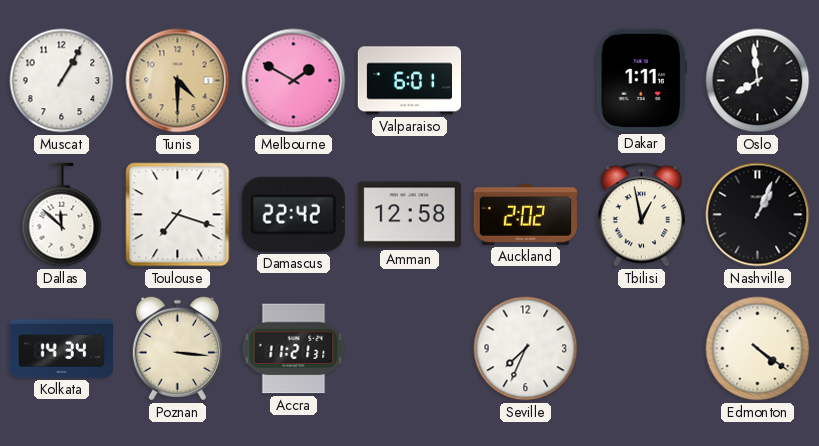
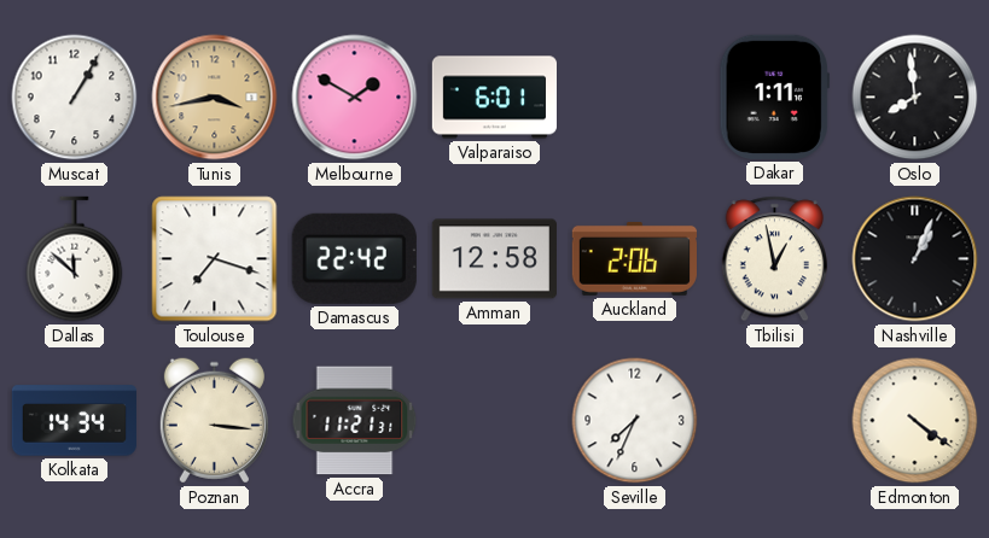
Tunis: 4:30 -> 3:43 (215, 98)
Auckland: 2:02 -> 2:06 (634, 258)
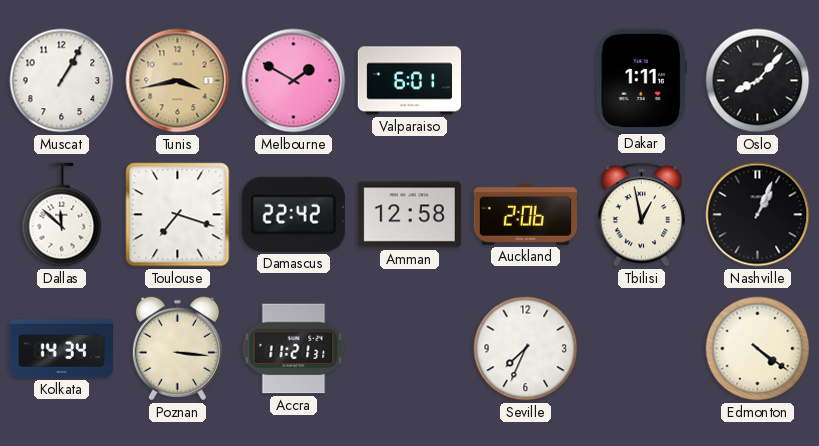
Oslo: 7:59 -> 8:07 (758, 81)
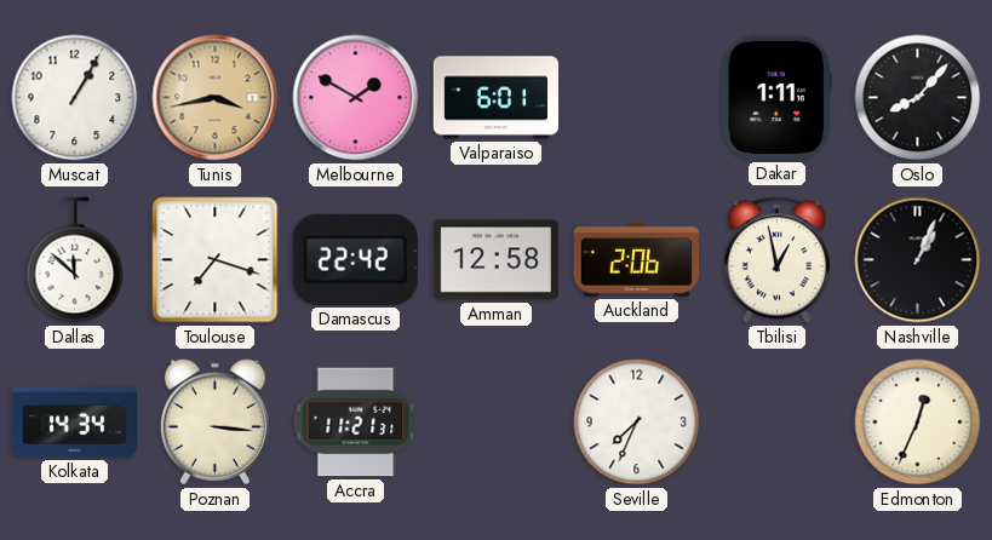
Edmonton: 4:21 -> 12:34 (918, 423)
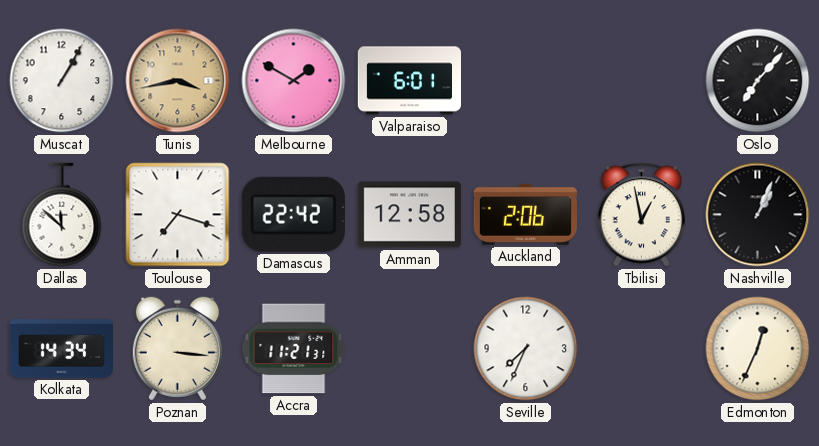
Dakar: 1:11 -> none (776, 97)
Oslo: 8:07 -> 7:07 (758, 81)
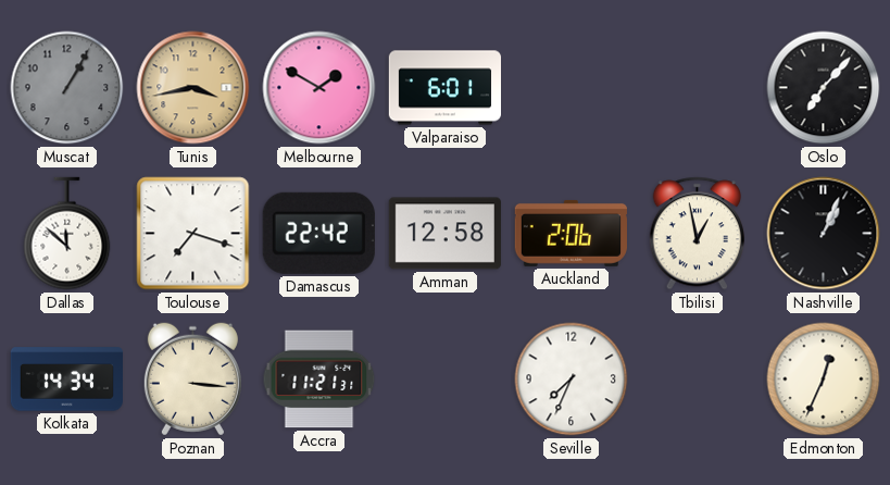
Muscat dial: white -> grey (67, 88)
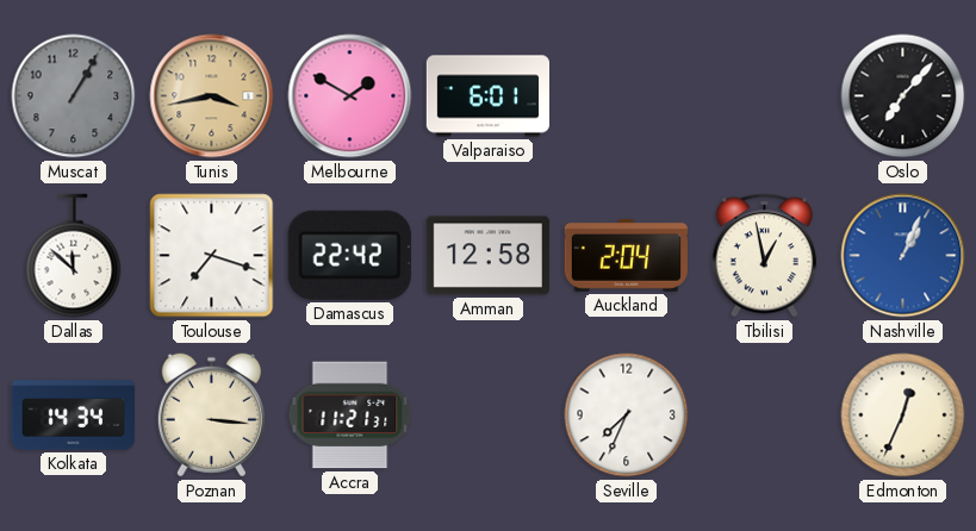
Auckland: 2:06 -> 2:04 (626, 255)
Nashville dial: black -> blue (903, 256)
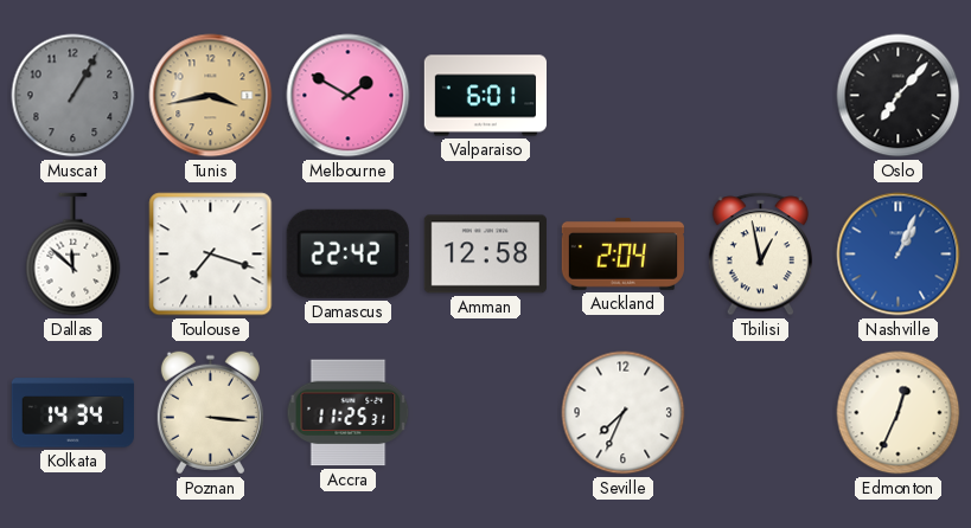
Accra: 11:21 -> 11:25 (349, 413)
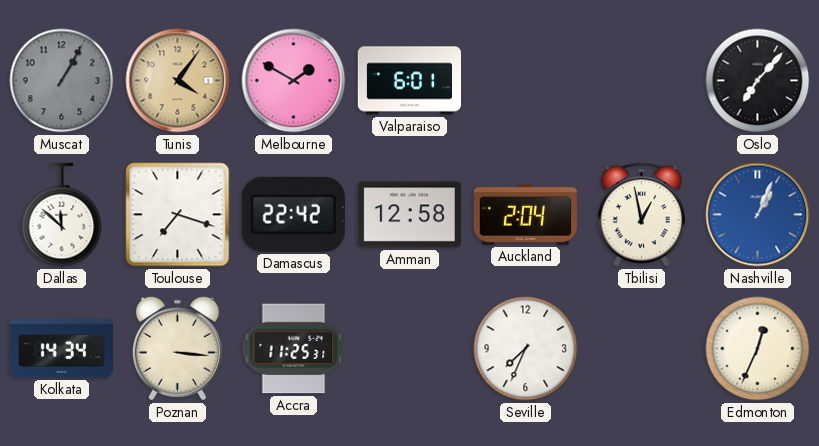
Tunis: 3:43 -> 4:06 (178, 81)
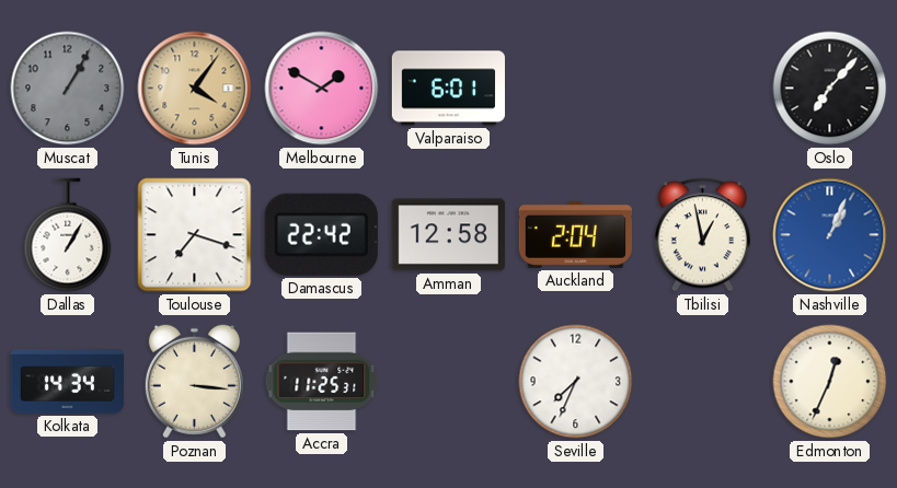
Dallas: 11:52 -> 1:05 (68, 235)
